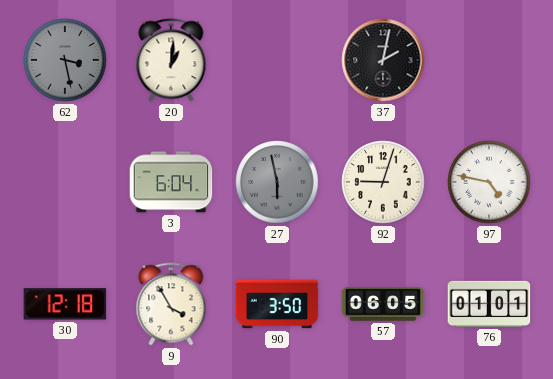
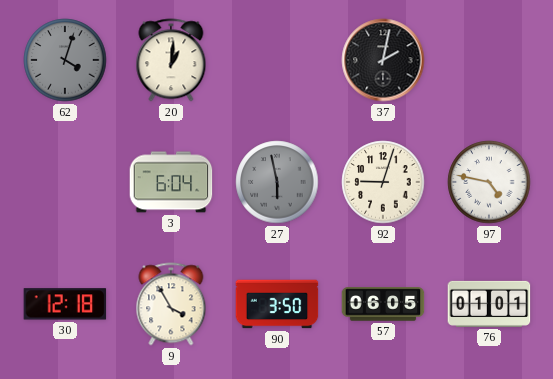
62: 3:28 -> 4:03 (65, 60)
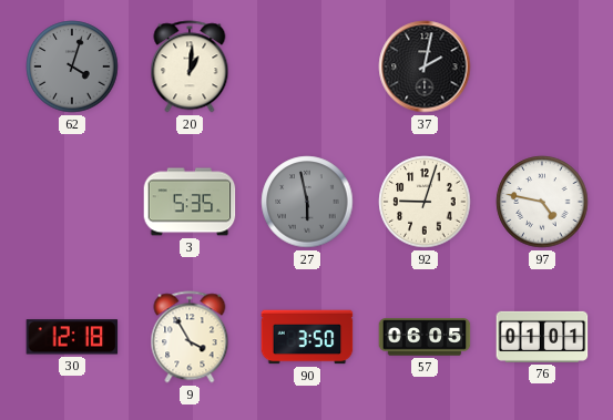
3: 6:04 -> 5:35 (190, 202)
